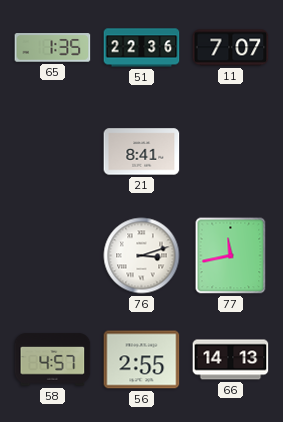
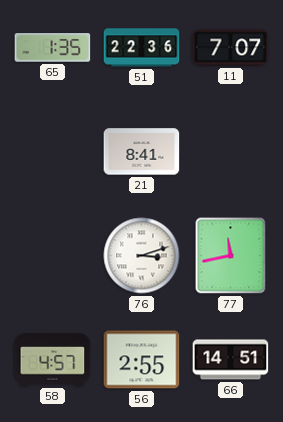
66: 14:13 -> 14:51 (231, 360)
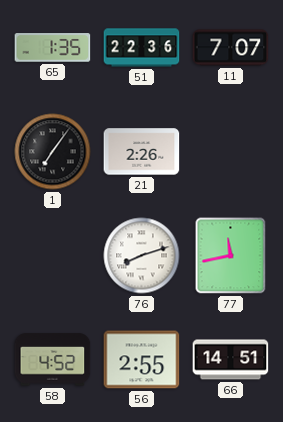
1: none -> 7:06 (53, 152)
21: 8:41 -> 2:26 (142, 152)
76: 3:12 -> 8:12 (142, 256)
58: 4:57 -> 4:52 (53, 360)
